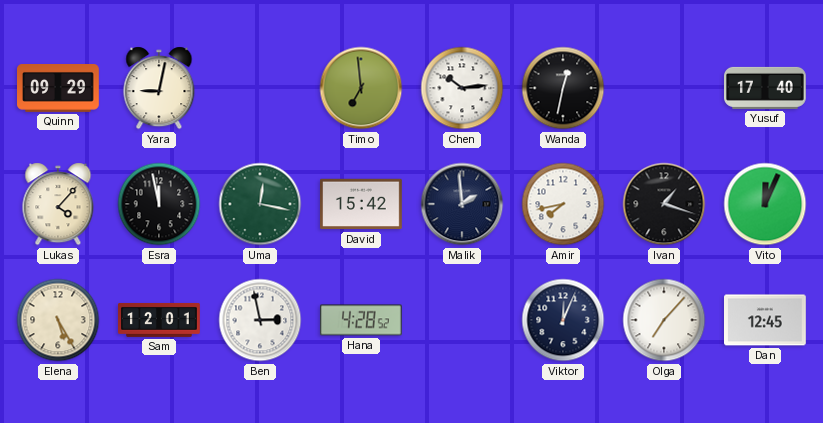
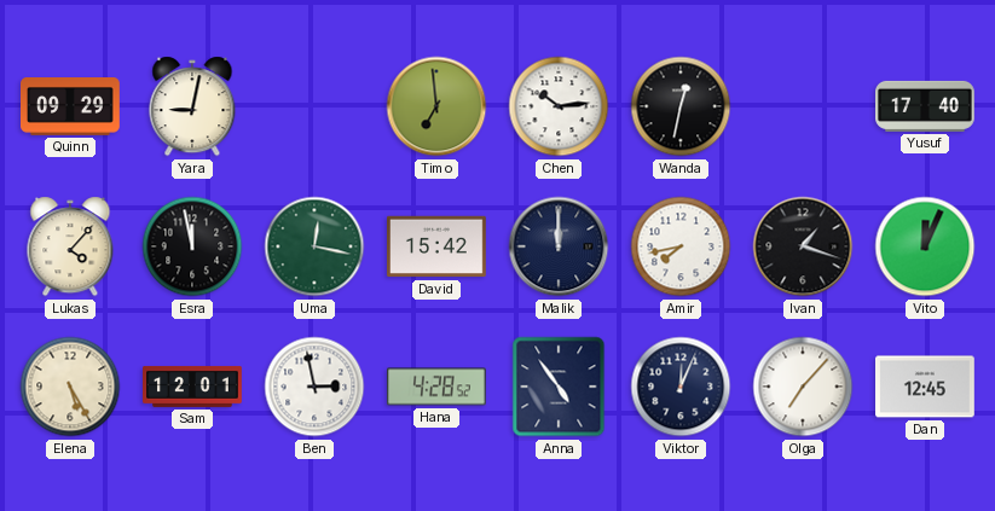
Malik: 1:59 -> 12:00 (559, 246)
Anna: none -> 4:54 (559, 387)
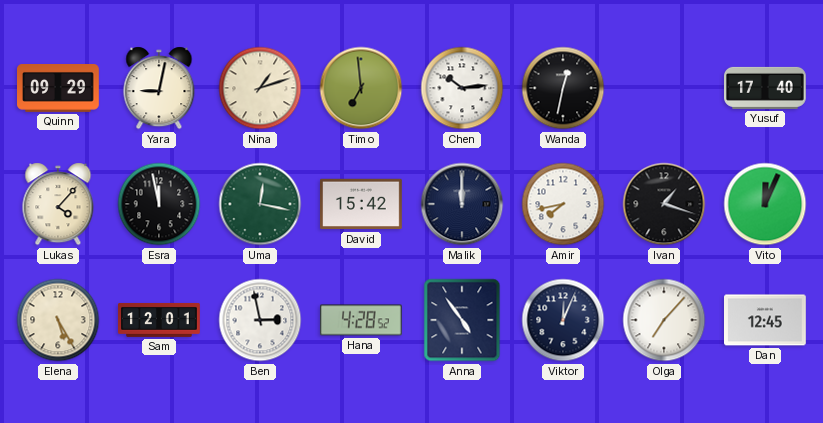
Nina: none -> 1:12 (260, 88)
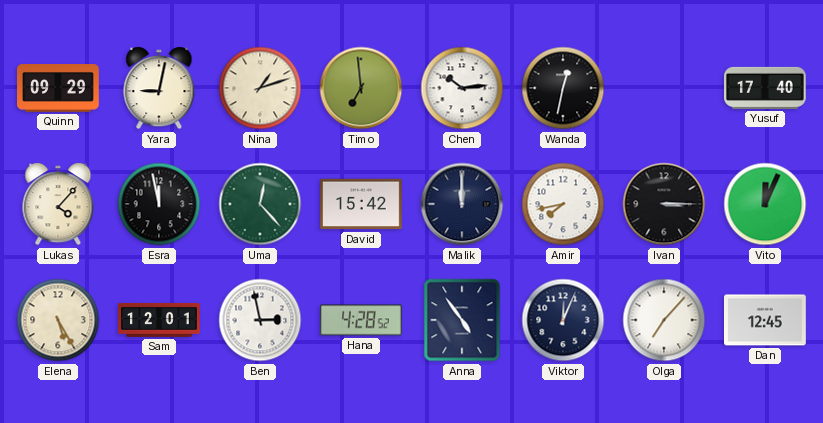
Uma: 12:17 -> 12:23 (260, 204)
Ivan: 1:18 -> 3:15 (664, 204)
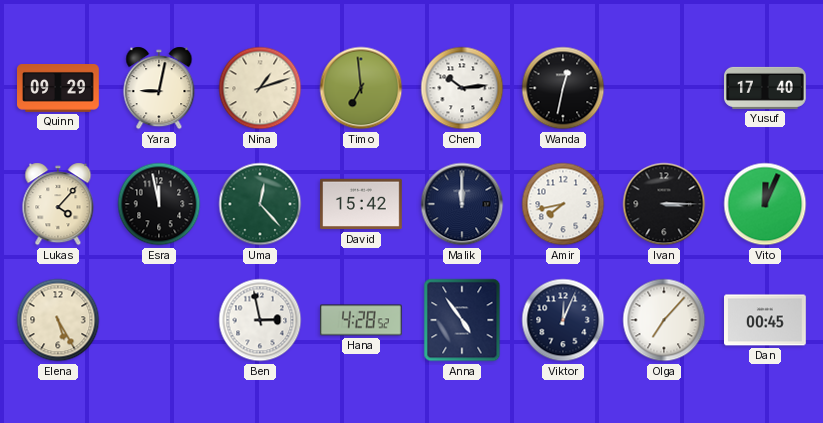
Sam: 12:01 -> none (159, 320)
Dan: 12:45 -> 00:45 (766, 320)
